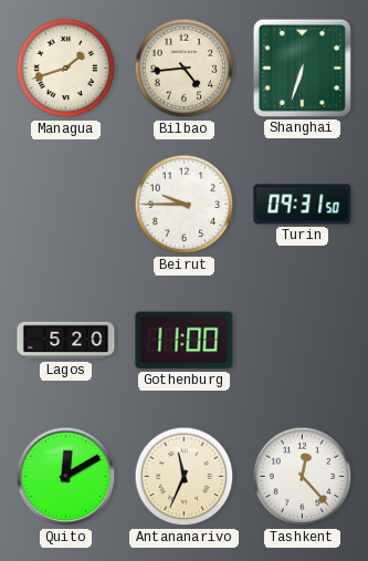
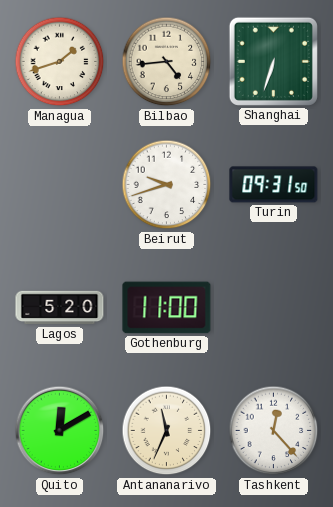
Beirut: 9:45 -> 9:42 (167, 185)
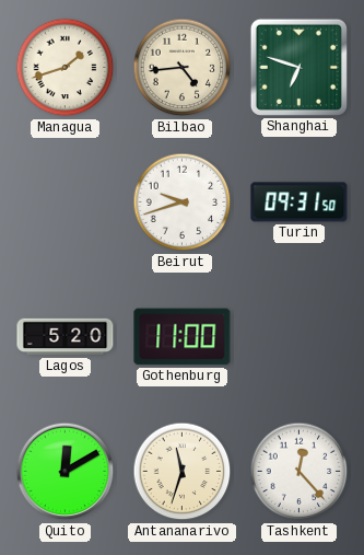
Shanghai: 6:33 -> 6:48 (298, 67)
Antananarivo: 11:34 -> 11:33 (183, 472)
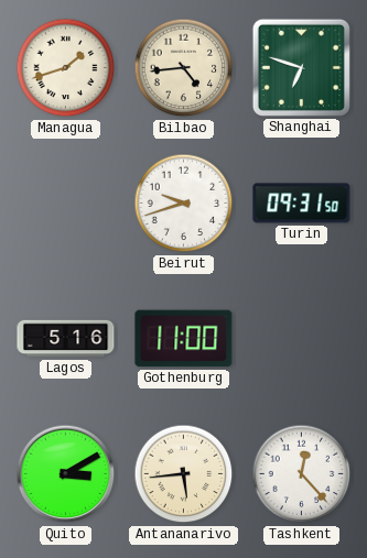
Lagos: 5:20 -> 5:16 (66, 339)
Quito: 12:10 -> 3:10 (66, 474)
Antananarivo: 11:33 -> 5:44 (184, 474)
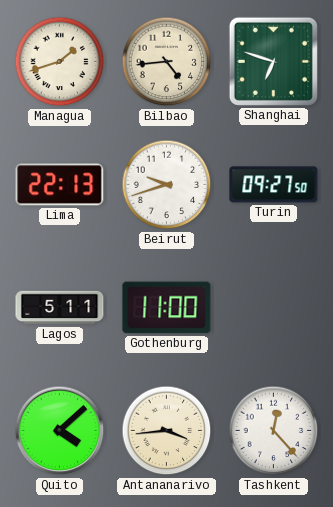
Lima: none -> 22:13 (60, 185)
Turin: 09:31 -> 09:27 (274, 185)
Lagos: 5:16 -> 5:11 (60, 308)
Quito: 3:10 -> 4:08 (60, 431)
Antananarivo: 5:44 -> 3:44 (167, 431)
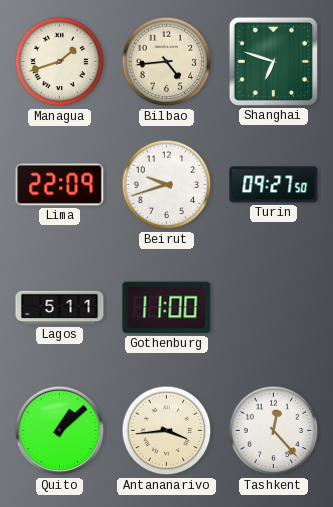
Lima: 22:13 -> 22:09 (60, 185)
Quito: 4:08 -> 1:08 (60, 431)
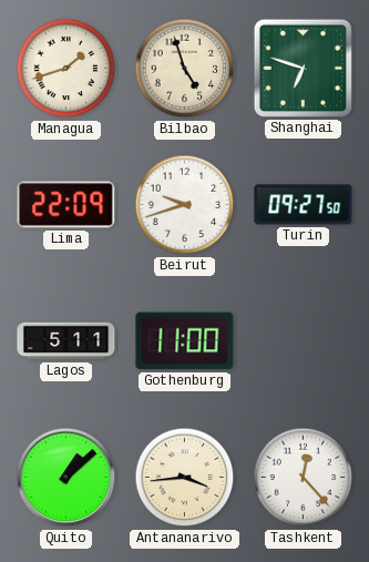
Bilbao: 4:44 -> 4:57 (185, 69)
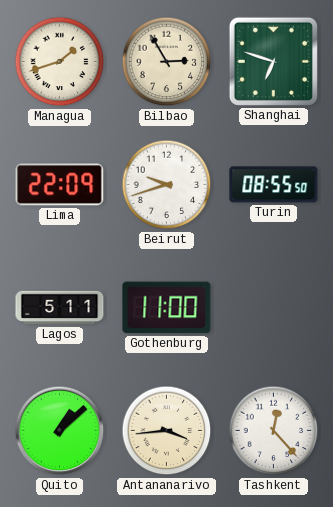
Bilbao: 4:57 -> 2:55 (167, 62)
Turin: 09:27 -> 08:55 (274, 185)
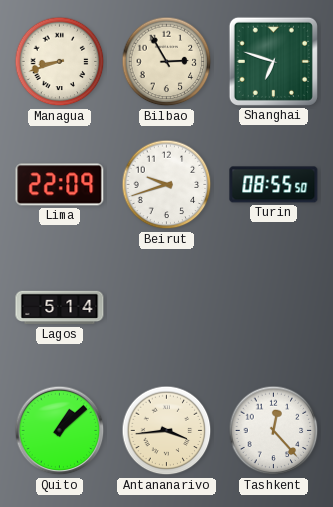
Managua: 1:42 -> 8:42 (60, 62)
Lagos: 5:11 -> 5:14 (60, 308)
Gothenburg: 11:00 -> none (167, 308)
